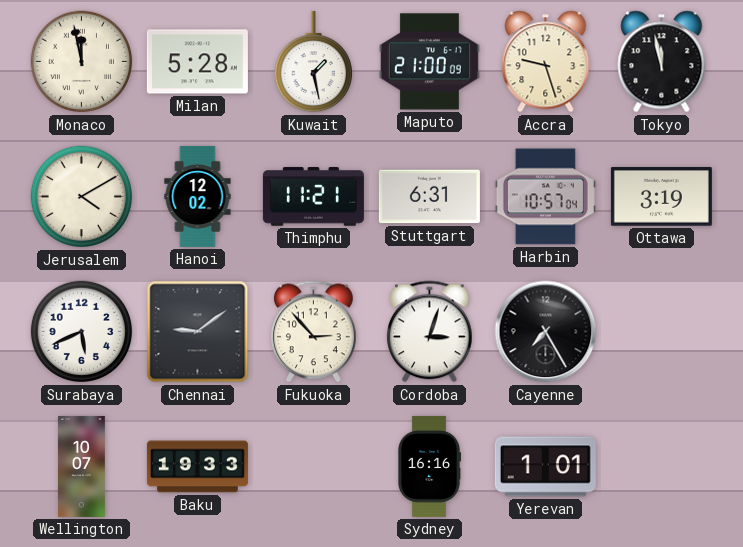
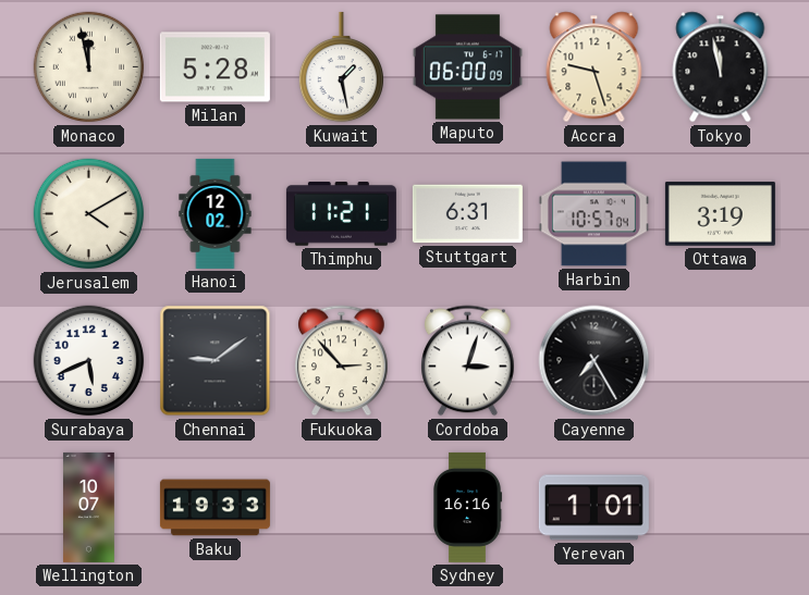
Maputo: 21:00 -> 06:00 (467, 67)
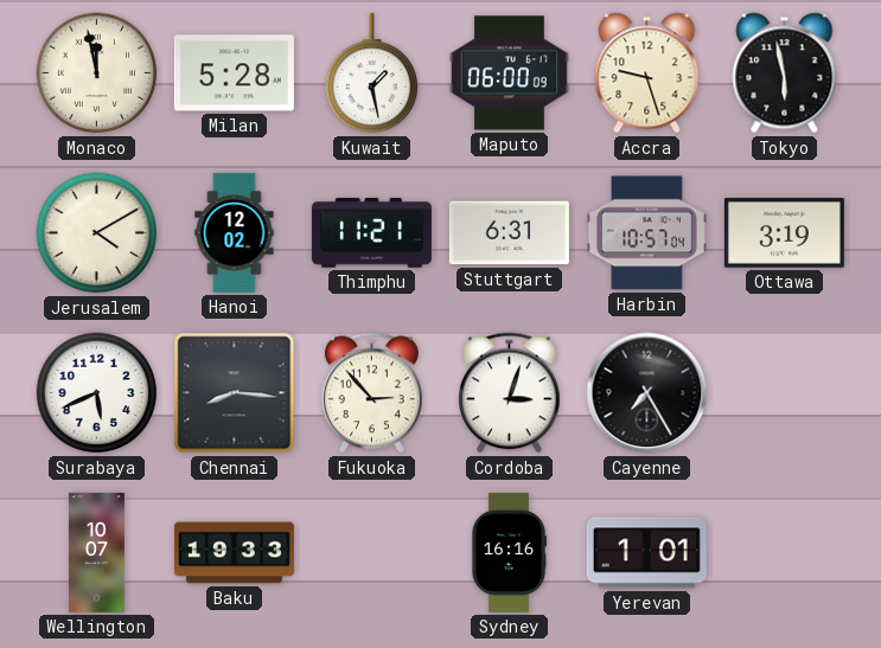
Tokyo: 11:58 -> 5:58 (785, 73)
Chennai: 9:09 -> 8:16 (235, 393)
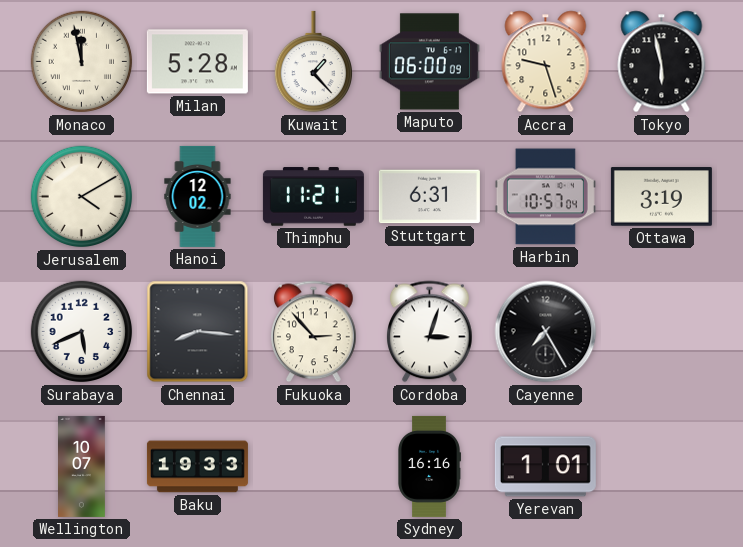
Kuwait: 1:28 -> 1:23 (313, 62)
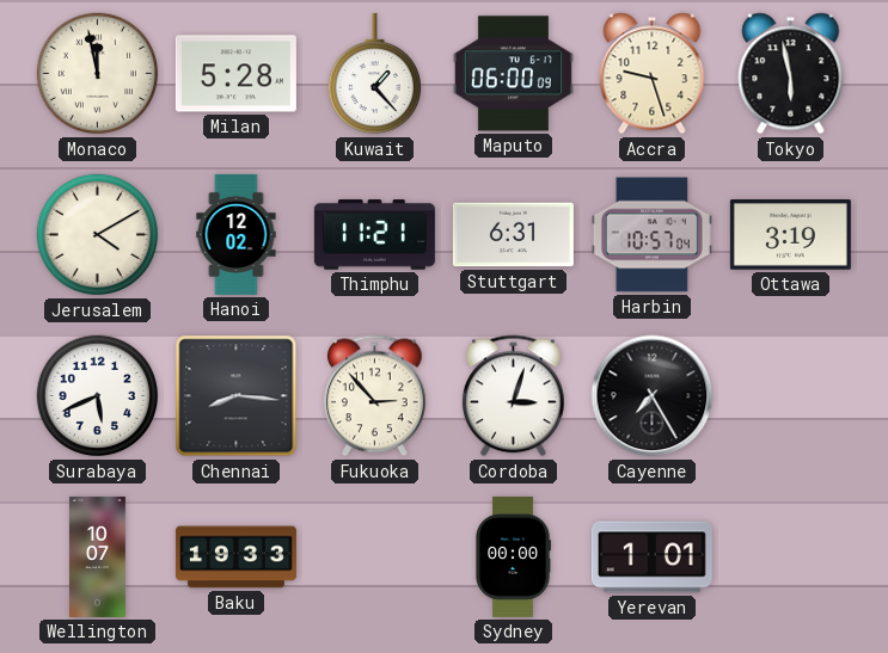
Sydney: 16:16 -> 00:00 (514, 556)
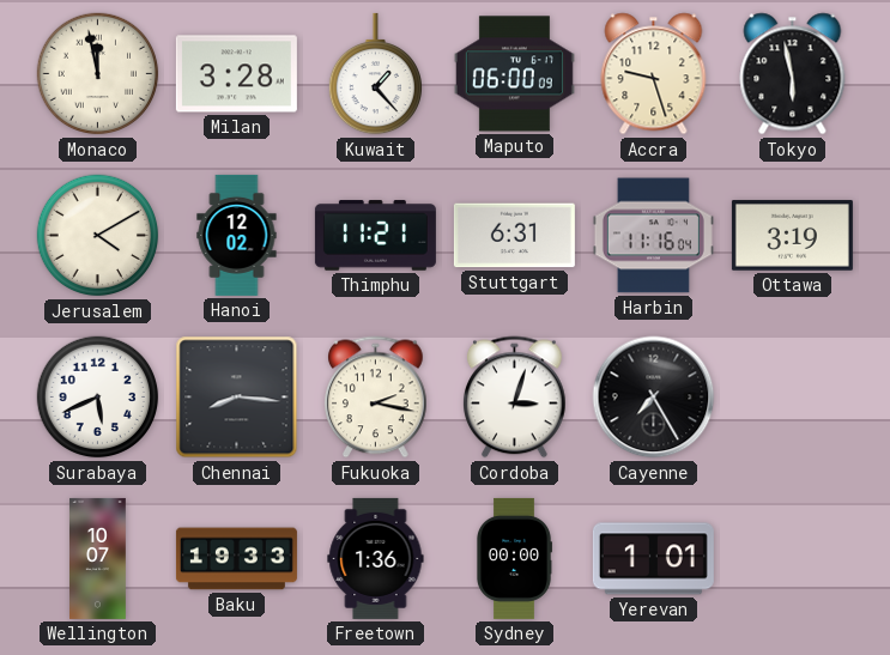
Milan: 5:28 -> 3:28 (236, 74)
Harbin: 10:57 -> 11:16 (653, 236)
Fukuoka: 2:53 -> 2:17 (376, 398)
Freetown: none -> 1:36 (376, 558)
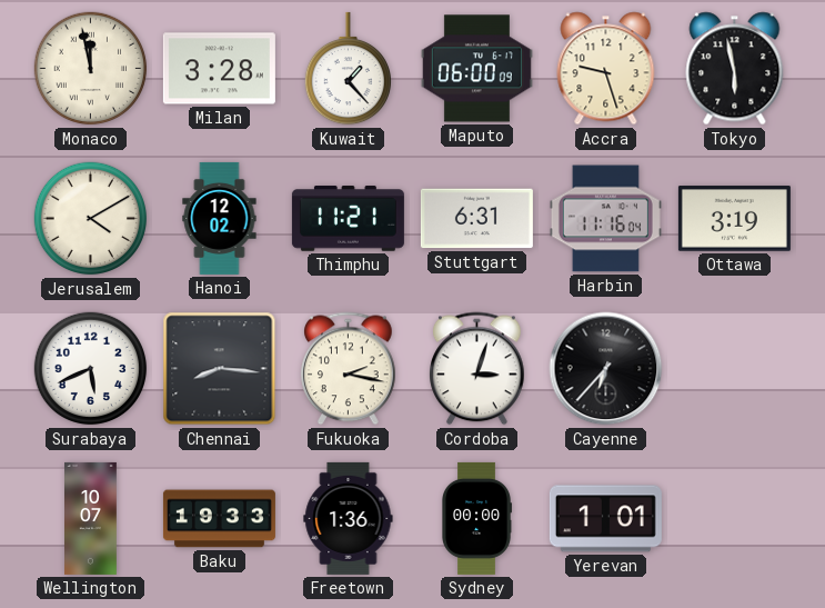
Cayenne: 7:25 -> 6:37 (606, 369)
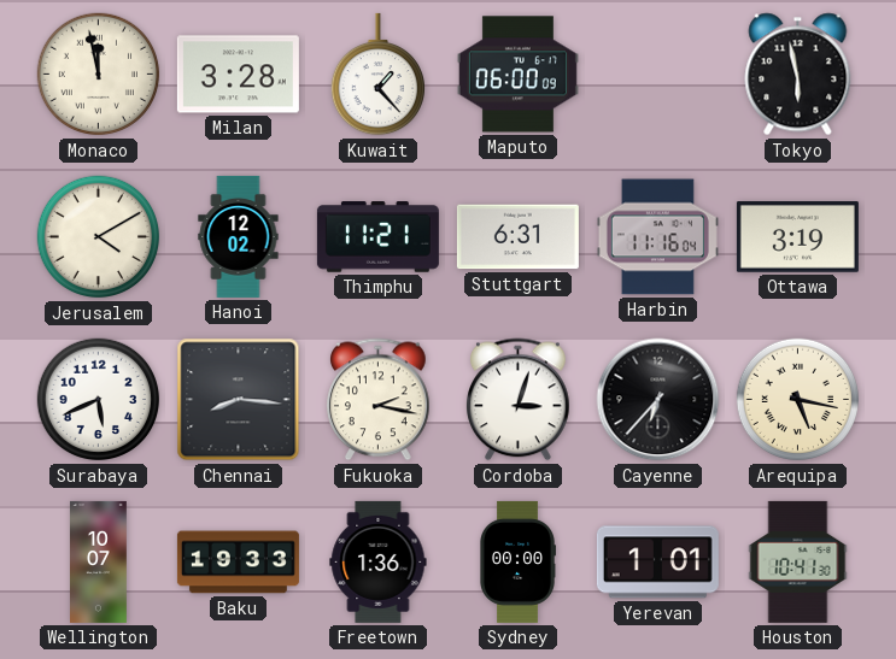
Accra: 9:27 -> none (606, 69)
Arequipa: none -> 5:17 (798, 400)
Houston: none -> 10:41 (798, 561)
